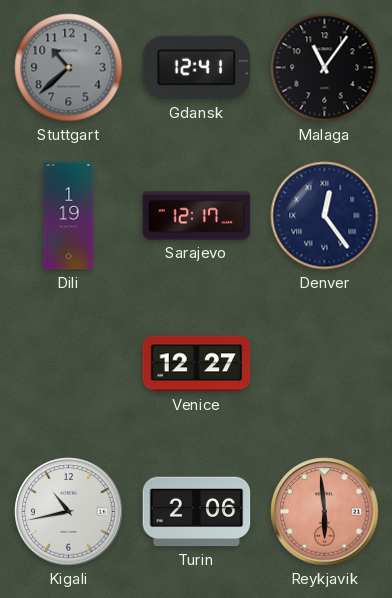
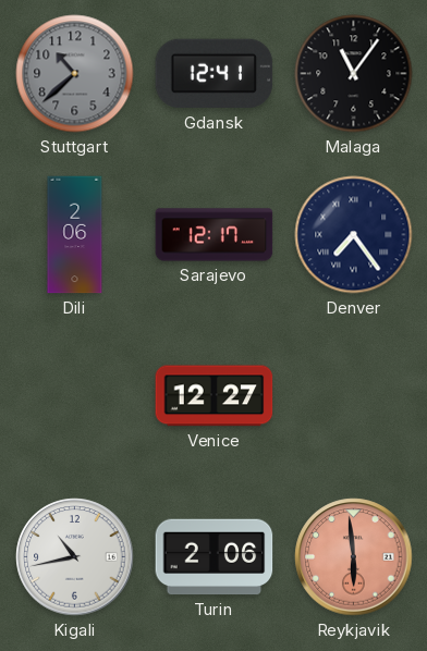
Dili: 1:19 -> 2:06 (75, 235)
Denver: 12:24 -> 7:24 (354, 235)
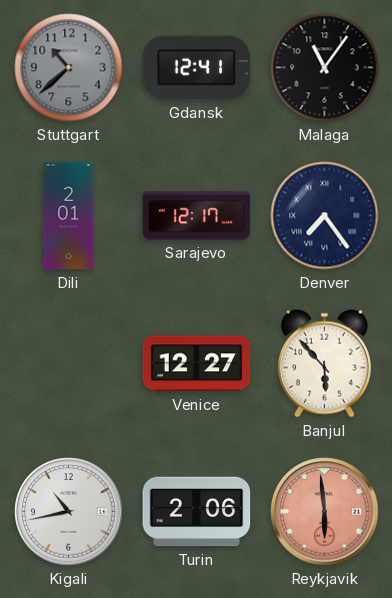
Dili: 2:06 -> 2:01 (69, 216)
Banjul: none -> 5:53 (324, 363)
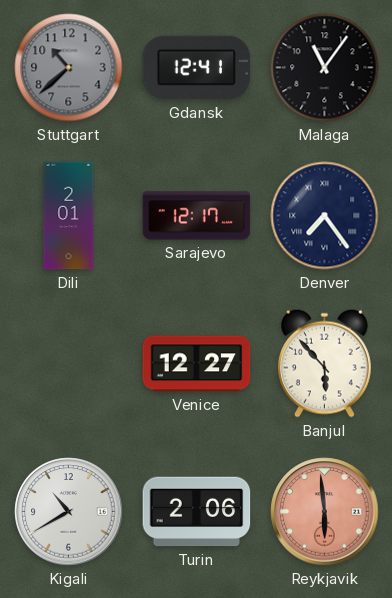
Kigali: 10:43 -> 10:40 (69, 512)
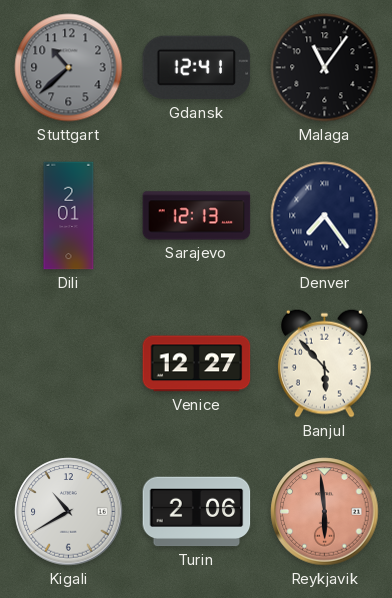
Sarajevo: 12:17 -> 12:13 (197, 216)
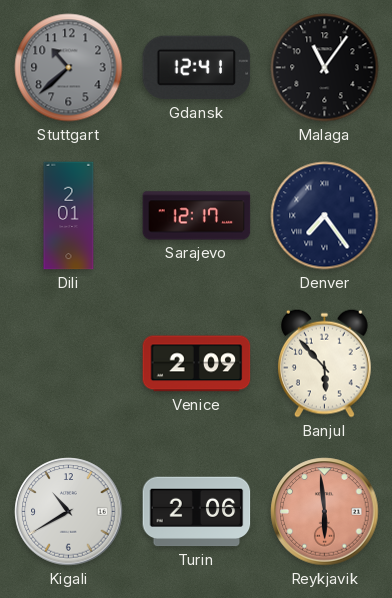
Sarajevo: 12:13 -> 12:17 (197, 216)
Venice: 12:27 -> 2:09 (197, 364)
